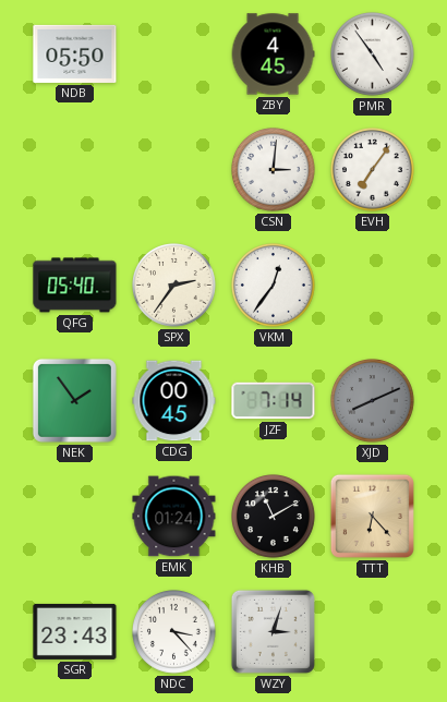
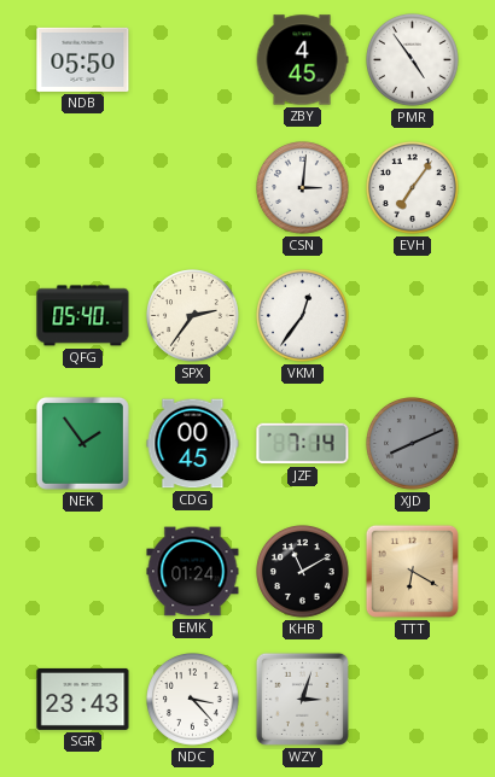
TTT: 6:23 -> 6:20 (412, 571)
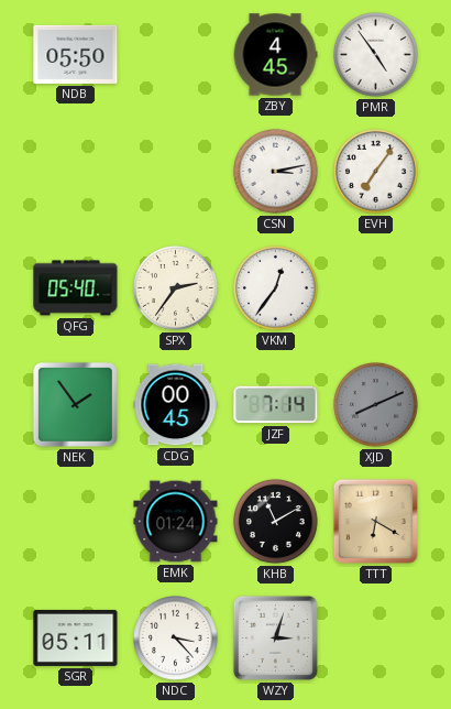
CSN: 3:01 -> 3:13 (276, 172)
SGR: 23:43 -> 05:11 (76, 637)
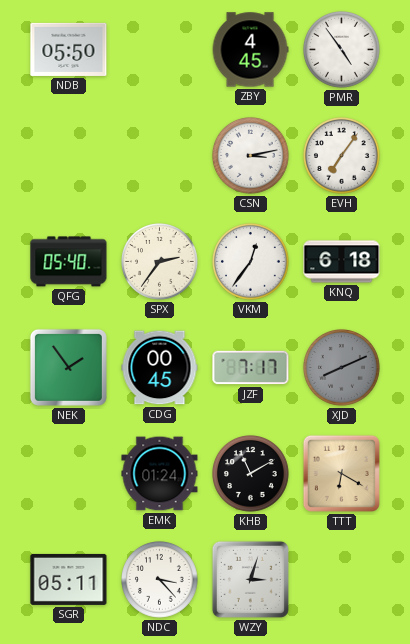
KNQ: none -> 6:18 (342, 262)
JZF: 7:14 -> 7:17 (251, 368)
